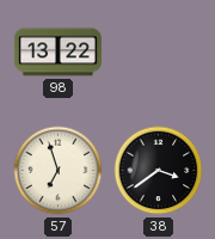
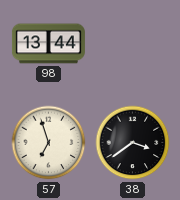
98: 13:22 -> 13:44 (48, 44)
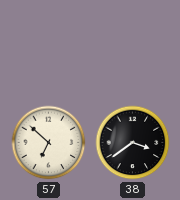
98: 13:44 -> none (48, 44)
57: 6:57 -> 6:52 (49, 143)
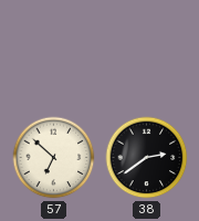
38: 3:39 -> 2:39 (147, 158)
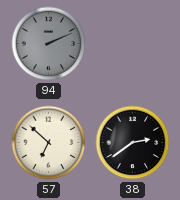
94: none -> 2:11 (49, 44)
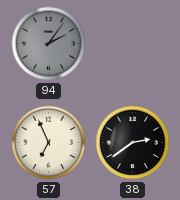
94: 2:11 -> 2:06 (49, 44)
57: 6:52 -> 6:56 (49, 143)
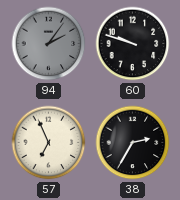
60: none -> 9:48 (133, 44)
38: 2:39 -> 2:35 (133, 143)
